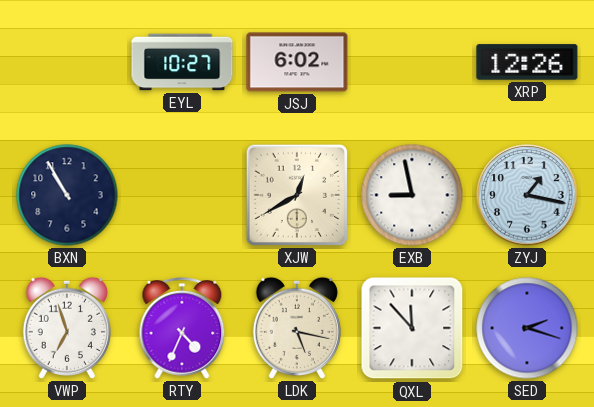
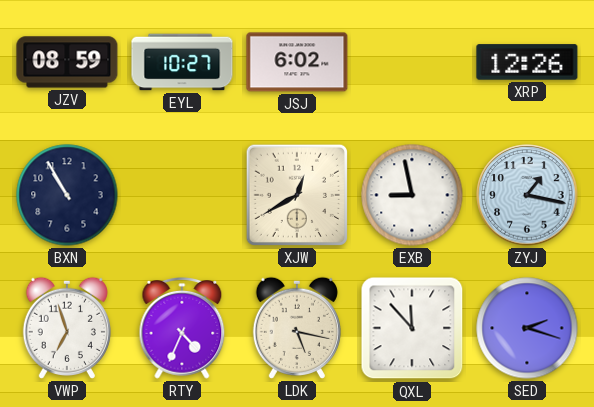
JZV: none -> 08:59 (67, 62)
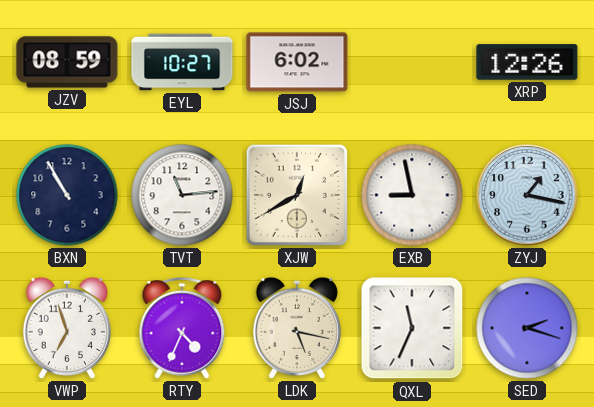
TVT: none -> 11:14 (182, 195)
QXL: 11:53 -> 11:34 (412, 328)
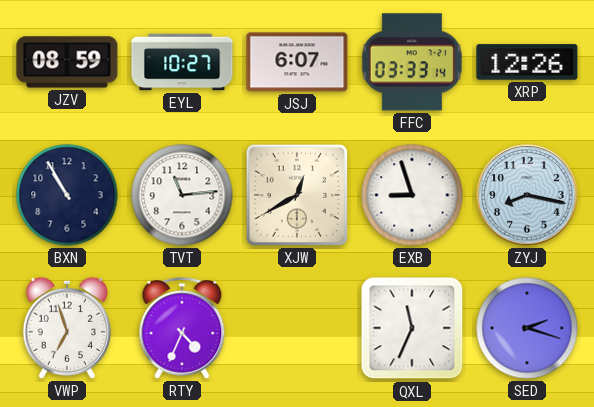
JSJ: 6:02 -> 6:07 (297, 62)
FFC: none -> 03:33 (412, 62)
EXB: 8:58 -> 8:57 (412, 195)
ZYJ: 1:17 -> 8:17 (527, 195)
LDK: 5:17 -> none (297, 328)
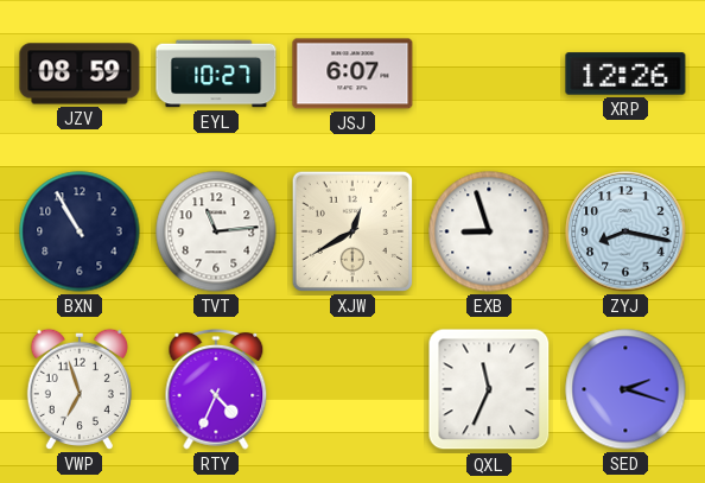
FFC: 03:33 -> none (412, 62)
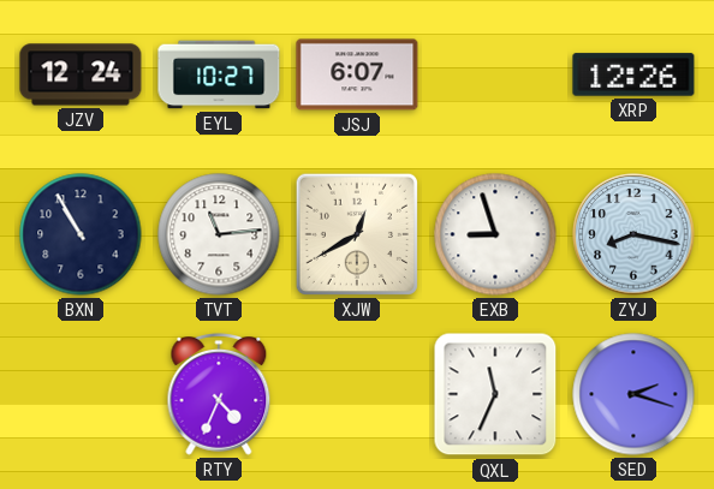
JZV: 08:59 -> 12:24 (81, 74)
VWP: 6:57 -> none (80, 389)
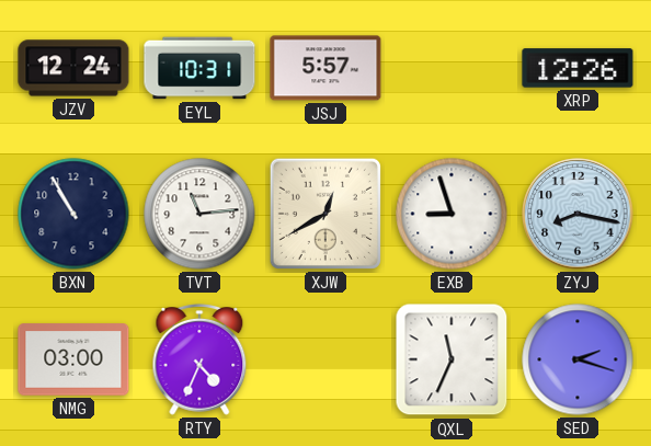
EYL: 10:27 -> 10:31 (199, 68)
JSJ: 6:07 -> 5:57 (325, 68)
NMG: none -> 03:00 (73, 359)
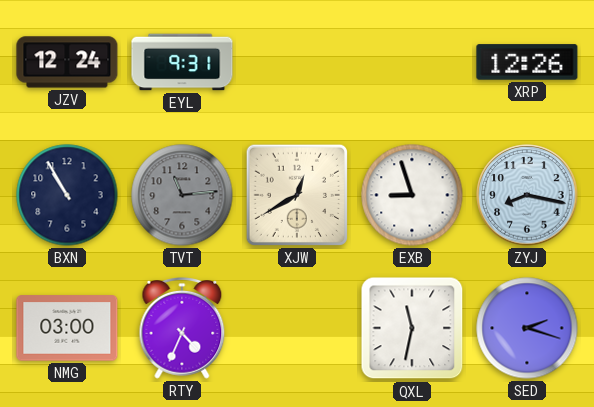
EYL: 10:31 -> 9:31 (182, 62)
JSJ: 5:57 -> none (325, 68)
TVT dial: white -> grey (182, 195)
QXL: 11:34 -> 11:32 (412, 328)
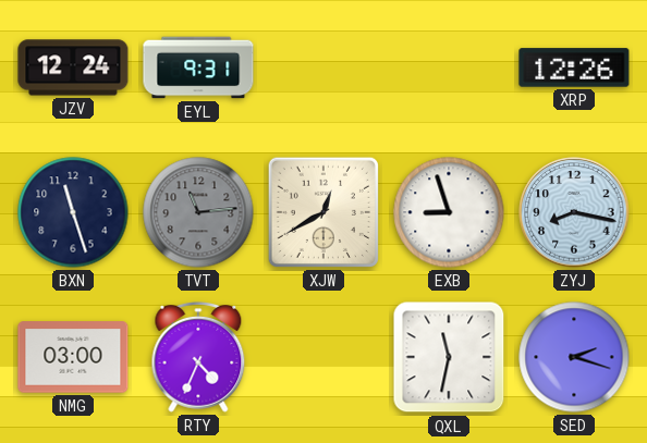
BXN: 10:55 -> 11:27 (73, 212)
